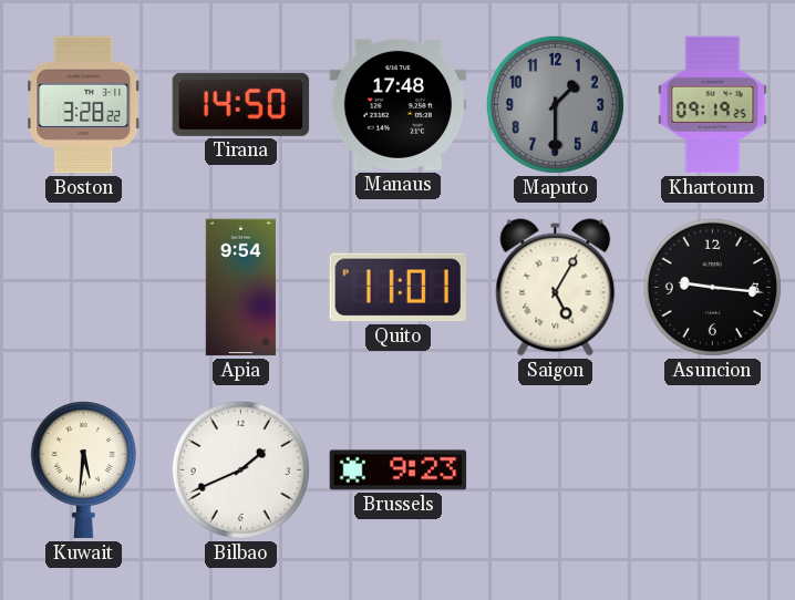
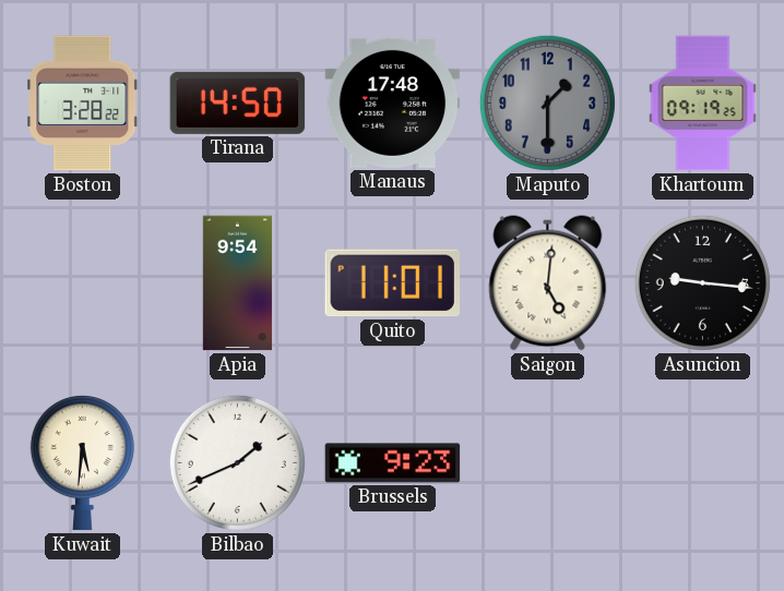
Saigon: 5:05 -> 5:01 (548, 284)
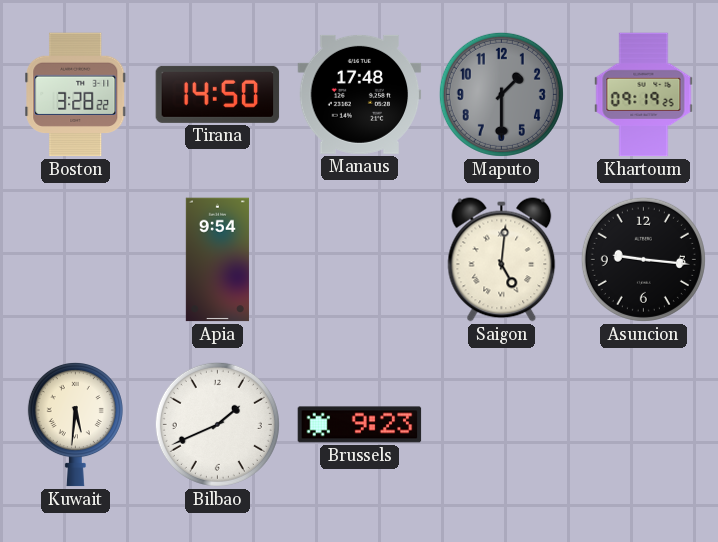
Quito: 11:01 -> none (392, 284)
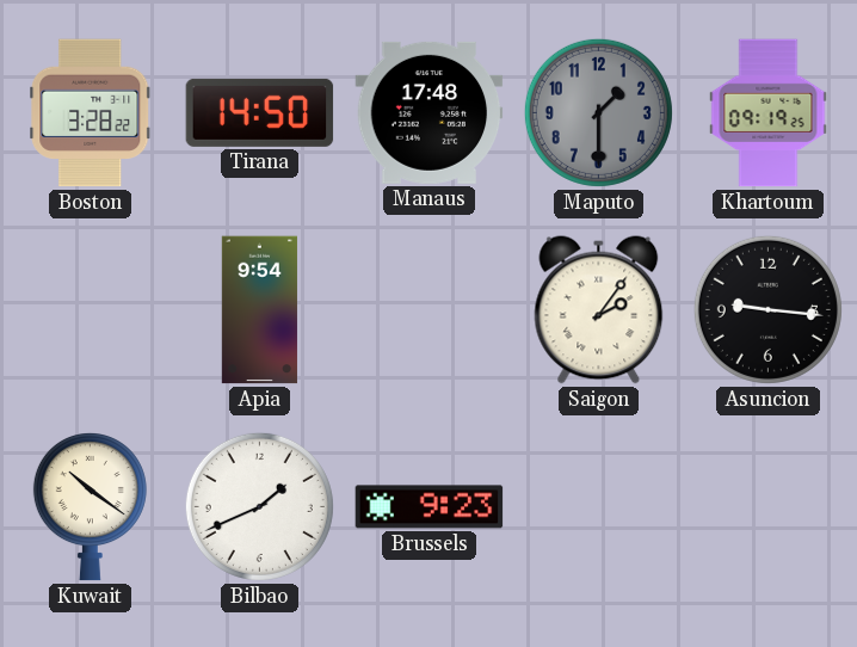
Saigon: 5:01 -> 2:06 (599, 310)
Kuwait: 5:31 -> 10:21 (90, 507)
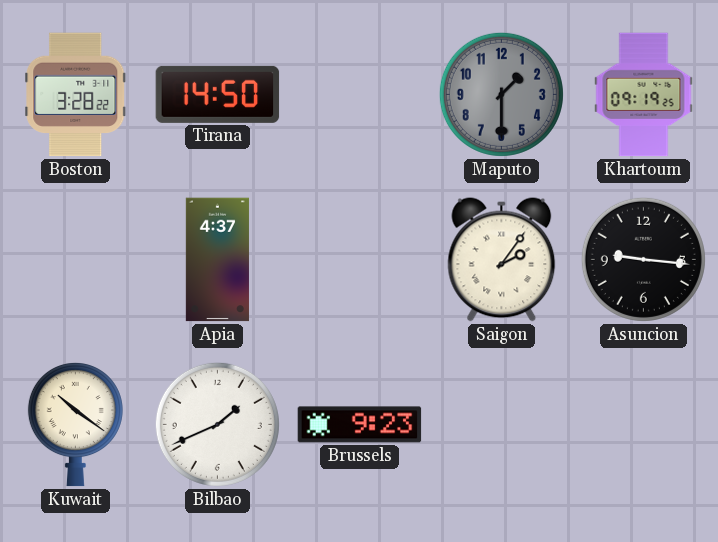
Manaus: 17:48 -> none (430, 112)
Apia: 9:54 -> 4:37 (217, 260)
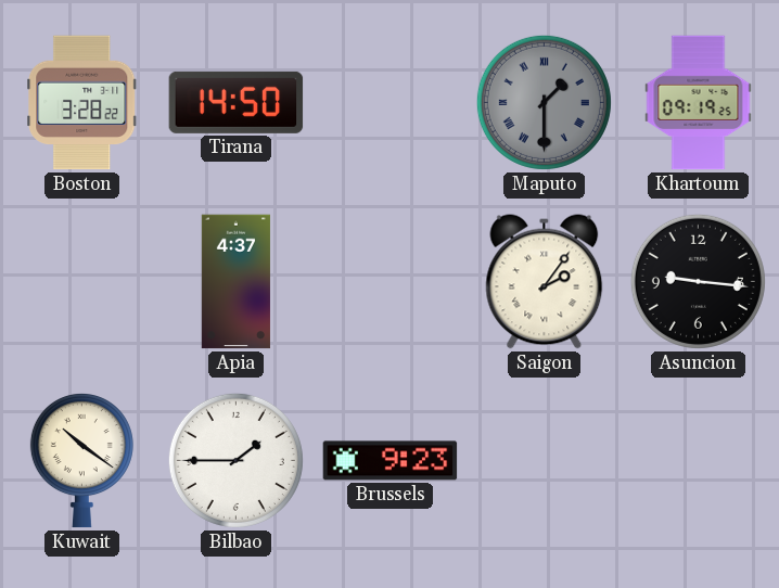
Maputo numerals: Arabic -> Roman (544, 102)
Bilbao: 1:41 -> 1:45 (235, 460)
